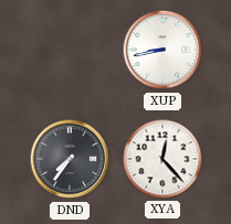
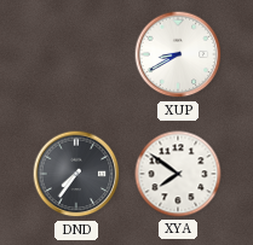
XUP: 8:43 -> 8:40 (178, 54)
XYA: 12:23 -> 7:51 (178, 174)
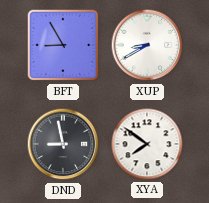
BFT: none -> 8:55 (63, 45)
DND: 7:36 -> 8:58 (63, 144)
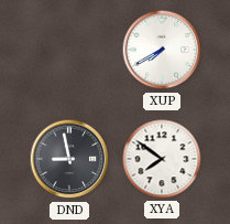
BFT: 8:55 -> none (63, 45)
XUP: 8:40 -> 7:40 (162, 50)
